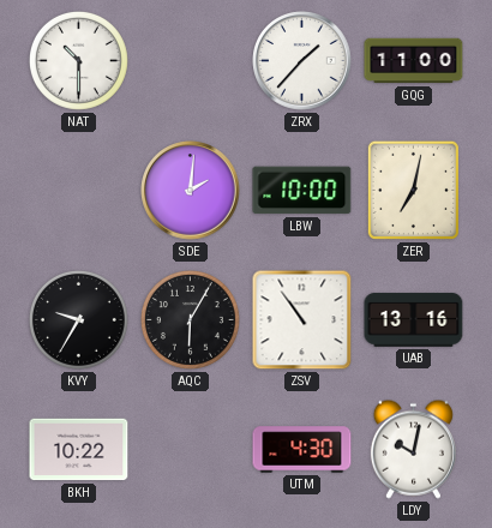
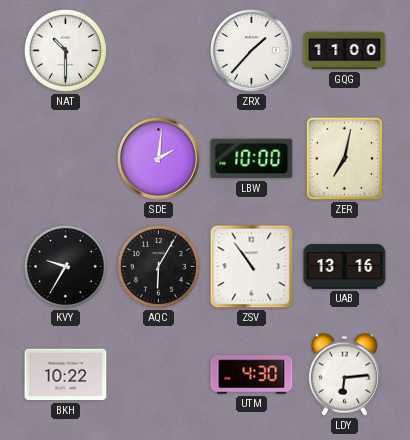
LDY: 10:02 -> 6:14 (344, 374)
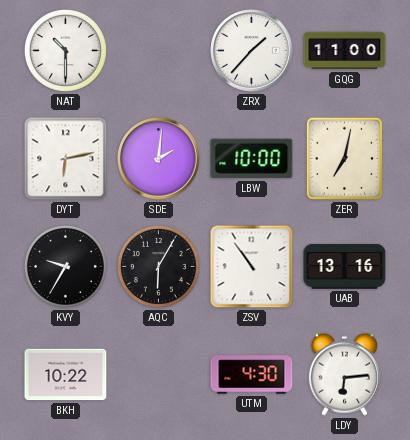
DYT: none -> 6:13 (66, 159)
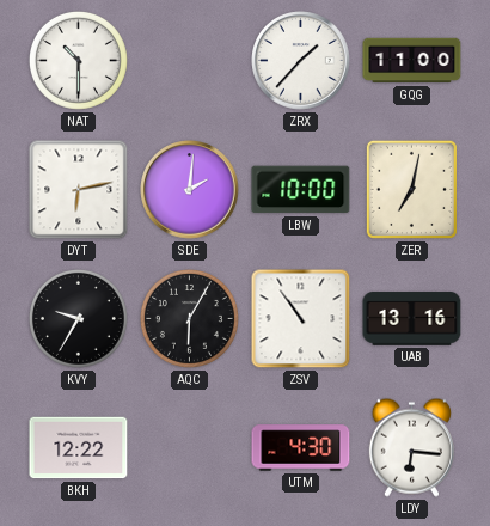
BKH: 10:22 -> 12:22 (79, 448)
LDY: 6:14 -> 6:16 (411, 447)
